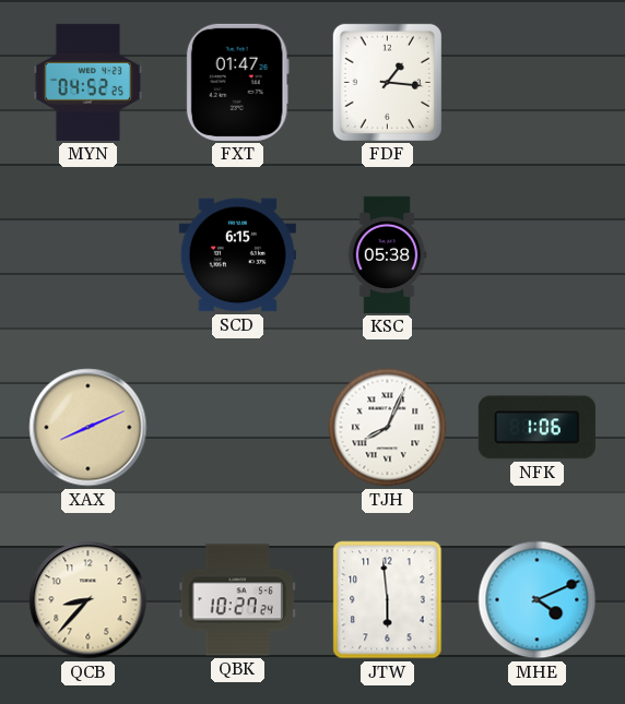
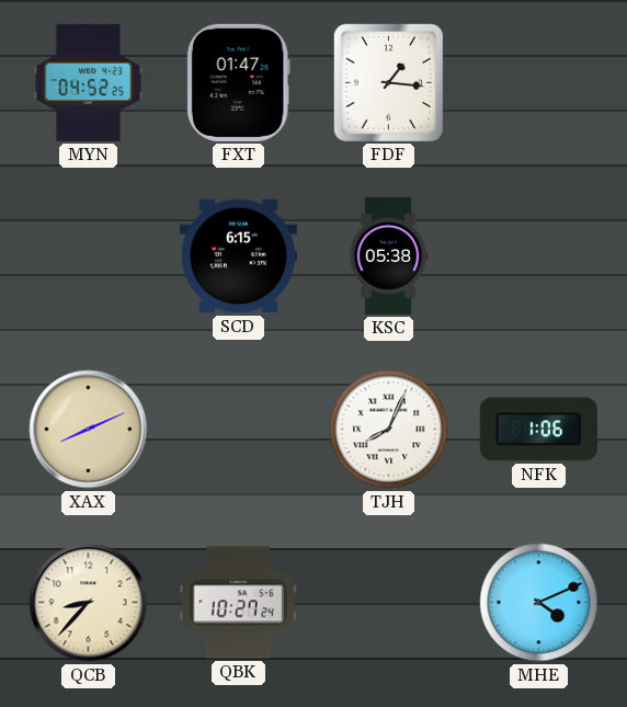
JTW: 5:59 -> none (388, 600)
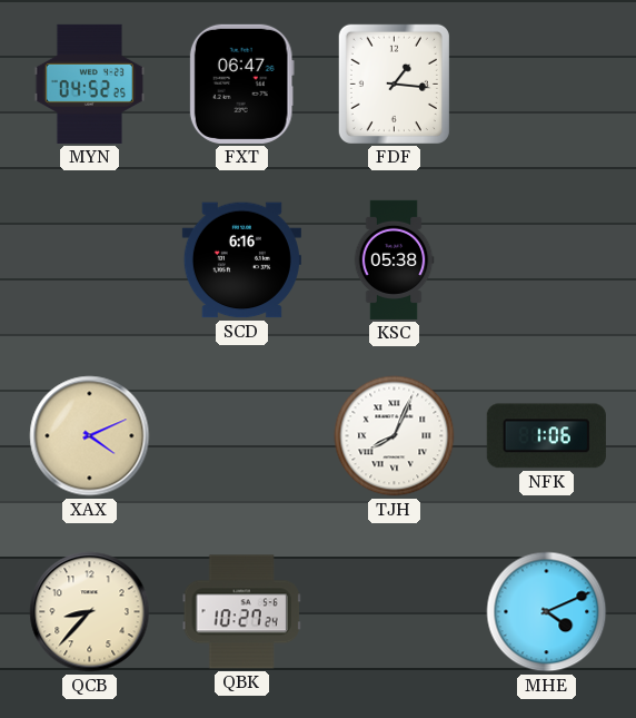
FXT: 01:47 -> 06:47 (241, 83)
SCD: 6:15 -> 6:16 (241, 260)
XAX: 8:11 -> 4:11 (90, 436)
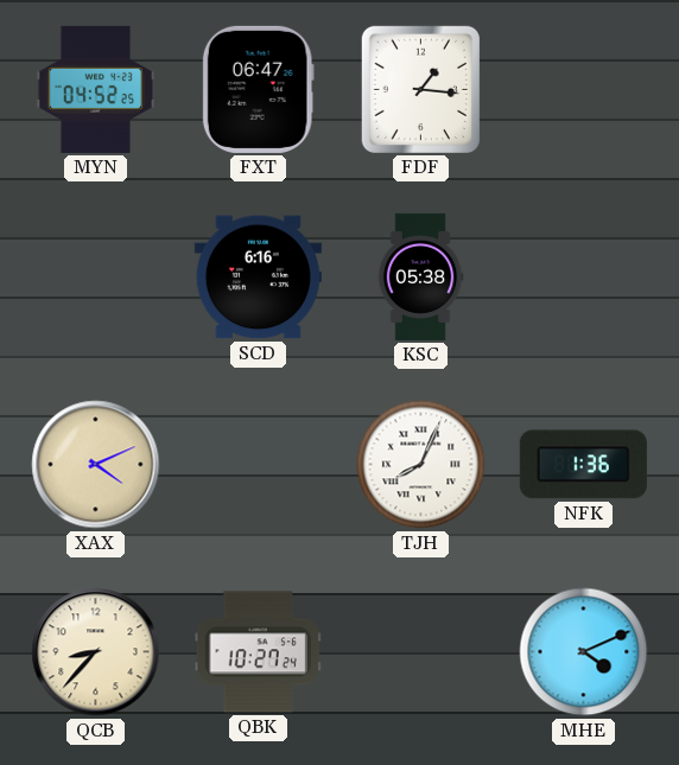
NFK: 1:06 -> 1:36 (583, 465)
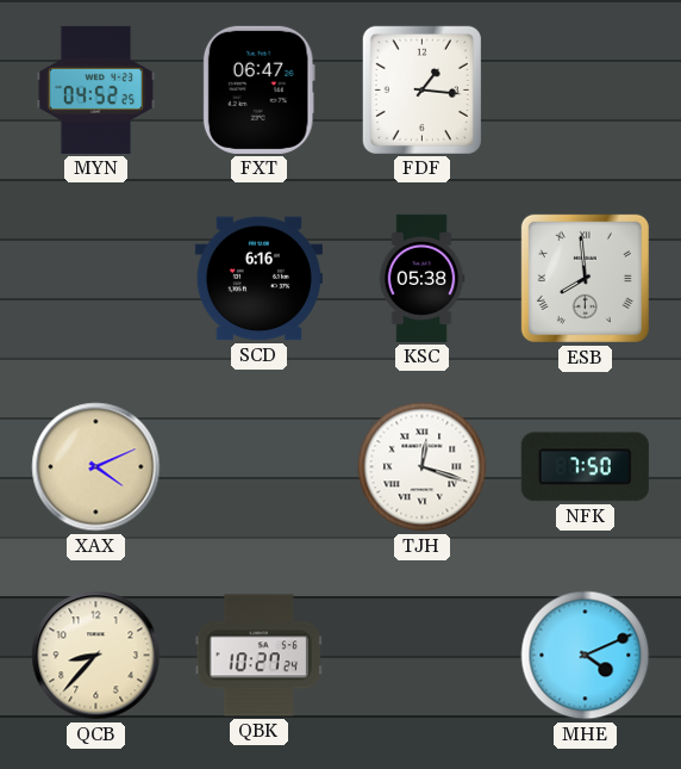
ESB: none -> 7:59 (585, 278)
TJH: 8:04 -> 12:18 (423, 467)
NFK: 1:36 -> 7:50 (585, 467)
